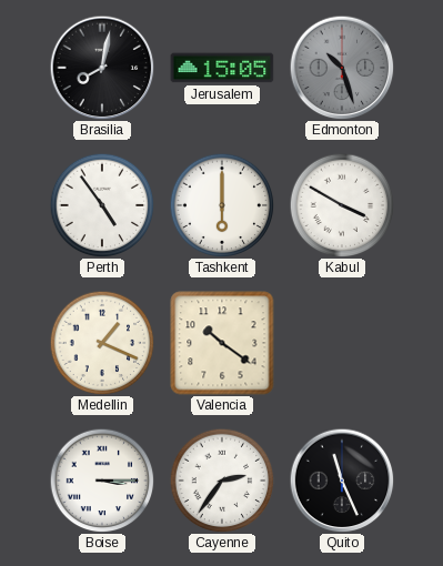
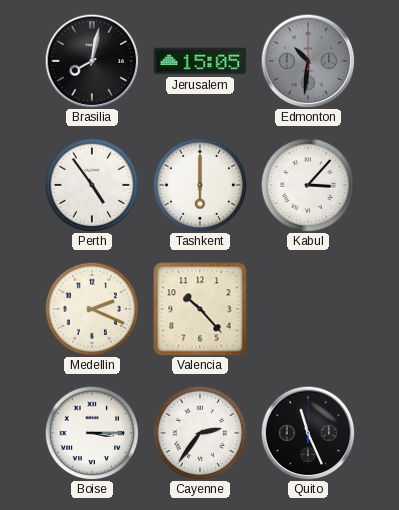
Edmonton: 10:27 -> 10:31 (308, 61)
Kabul: 3:50 -> 3:07 (308, 185)
Medellin: 1:19 -> 2:19 (92, 309)
Valencia: 10:21 -> 10:23 (200, 309)
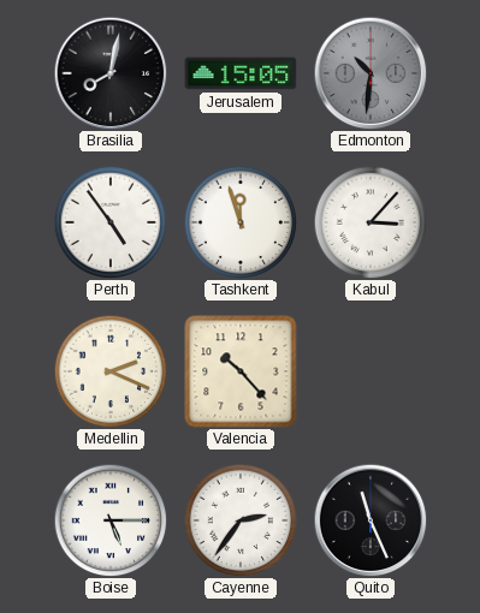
Tashkent: 6:00 -> 11:57 (241, 222)
Boise: 3:15 -> 5:15 (111, 520)
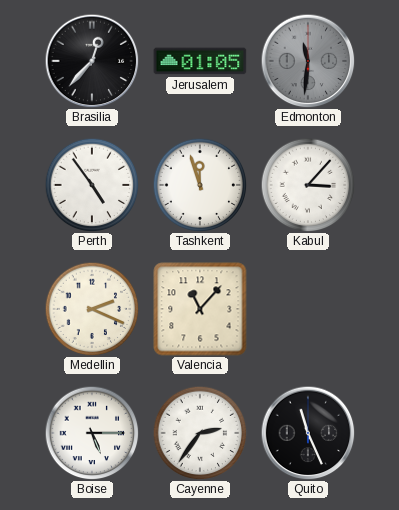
Brasilia: 8:02 -> 12:37 (92, 61)
Jerusalem: 15:05 -> 01:05 (200, 61)
Edmonton: 10:31 -> 11:31 (308, 61)
Valencia: 10:23 -> 11:07 (200, 309)
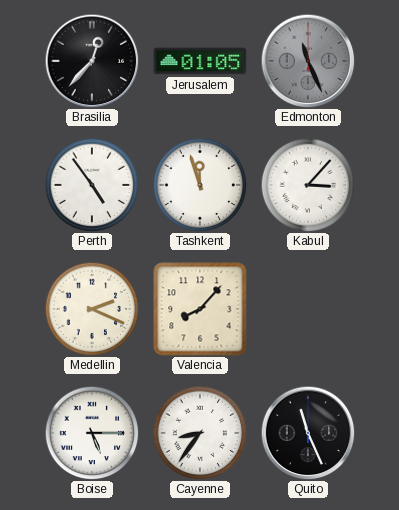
Edmonton: 11:31 -> 11:26 (308, 61)
Valencia: 11:07 -> 8:07 (200, 309)
Cayenne: 2:36 -> 8:36 (200, 433)
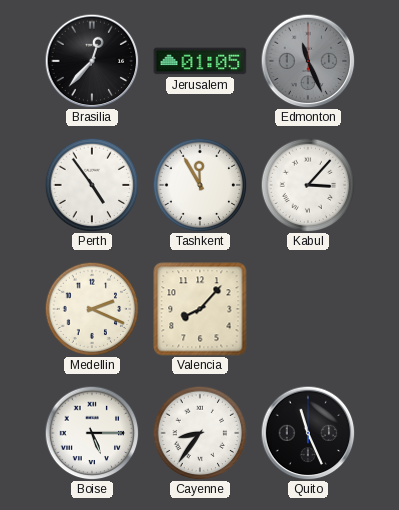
Tashkent: 11:57 -> 11:55 (200, 185)
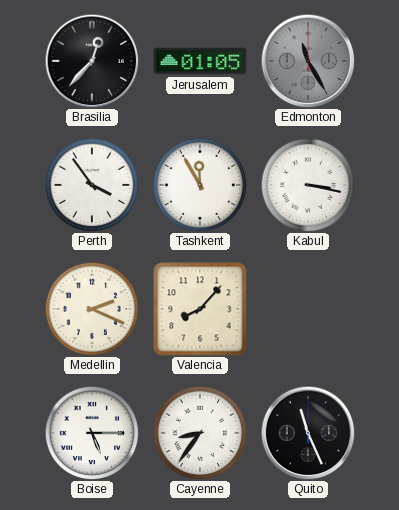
Edmonton: 11:26 -> 11:25 (308, 61)
Perth: 4:54 -> 3:54 (92, 185)
Kabul: 3:07 -> 3:17 (308, 185)
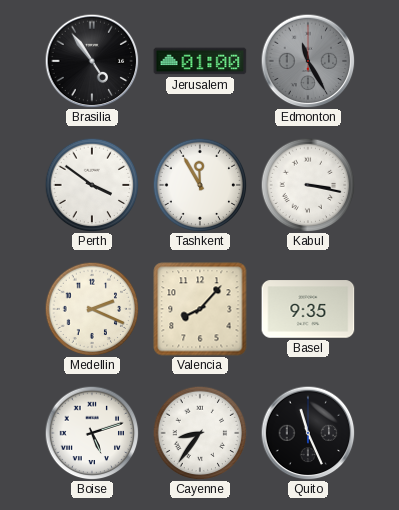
Brasilia: 12:37 -> 4:54 (92, 61)
Jerusalem: 01:05 -> 01:00 (200, 61)
Perth: 3:54 -> 3:51 (92, 185)
Basel: none -> 9:35 (308, 309)
Boise: 5:15 -> 5:12 (92, 433)
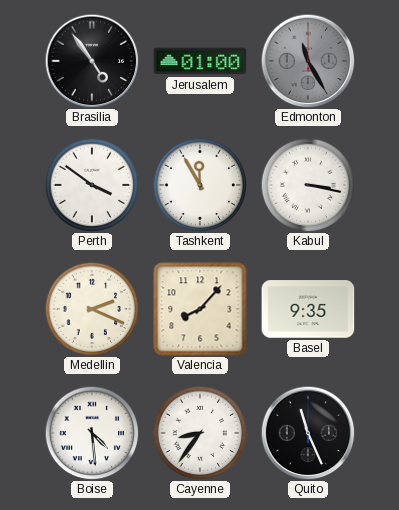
Boise: 5:12 -> 4:29 (92, 433)
